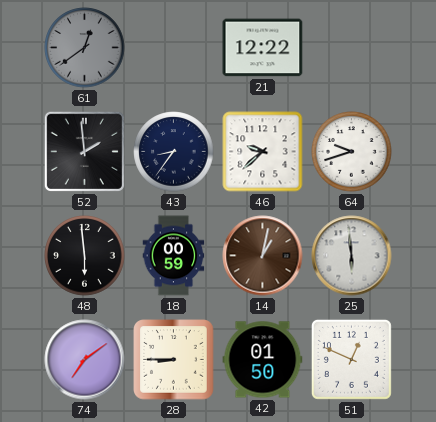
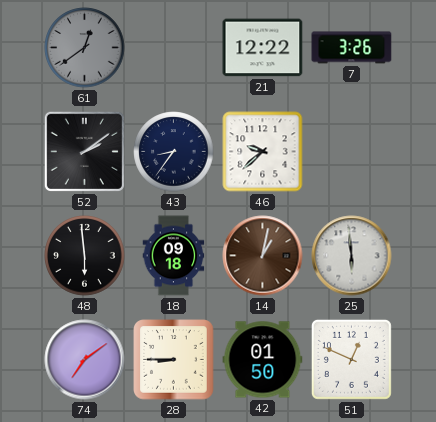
7: none -> 3:26 (352, 48)
52: 1:59 -> 2:09 (84, 151)
64: 9:42 -> none (352, 152)
18: 00:59 -> 09:18 (174, 256)
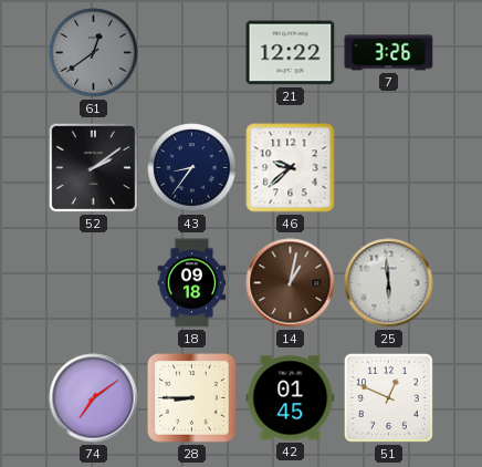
48: 5:59 -> none (85, 256)
42: 01:50 -> 01:45 (291, 398)
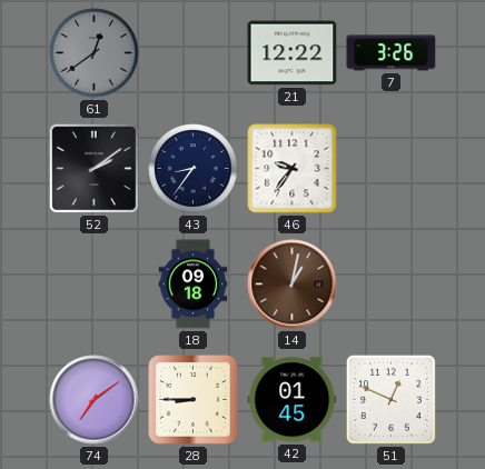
46: 9:38 -> 9:36 (293, 169)
25: 5:59 -> none (389, 283)
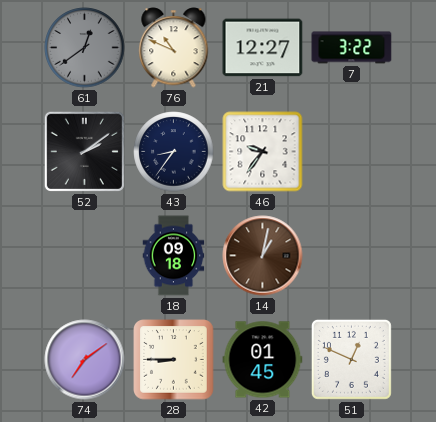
76: none -> 10:49 (174, 48)
21: 12:22 -> 12:27 (263, 48)
7: 3:26 -> 3:22 (352, 48)
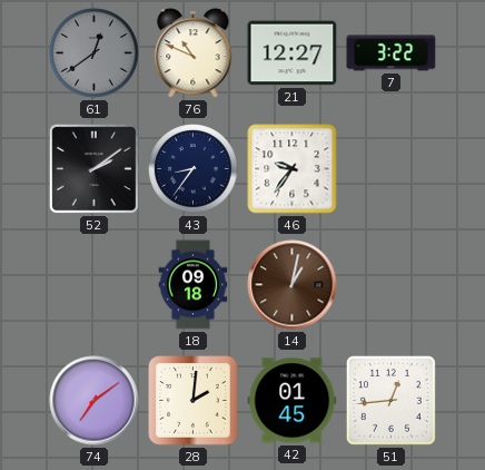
28: 8:45 -> 2:01 (194, 401)
51: 12:49 -> 12:44 (390, 400)
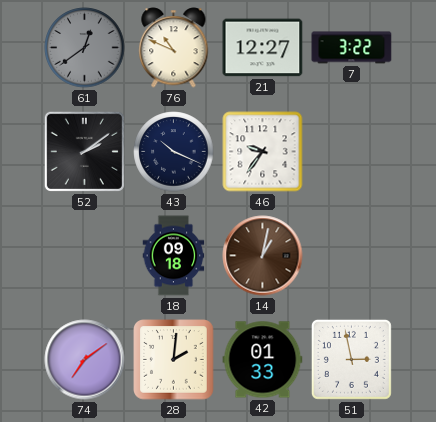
43: 8:36 -> 10:19 (174, 152)
42: 01:45 -> 01:33 (263, 360)
51: 12:44 -> 2:58 (351, 359)
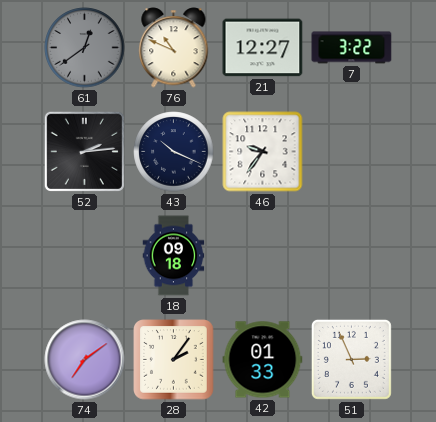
52: 2:09 -> 2:14 (84, 151)
14: 1:02 -> none (263, 256)
28: 2:01 -> 2:06 (174, 360)
51: 2:58 -> 2:56 (351, 359)
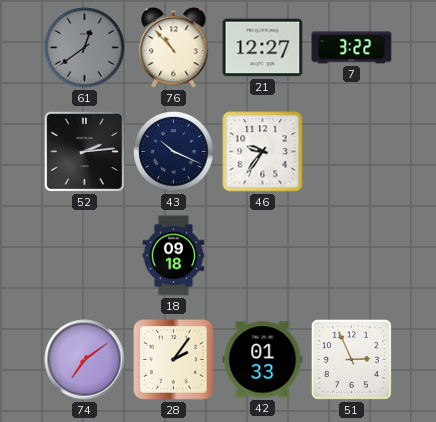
76: 10:49 -> 10:53 (174, 48)
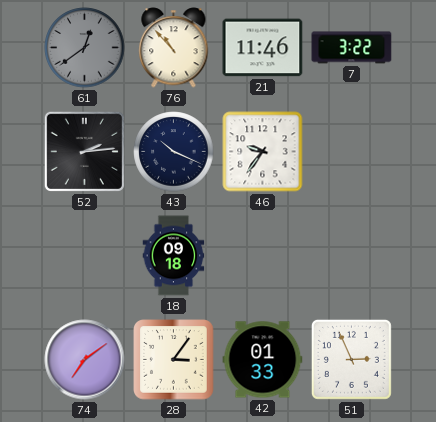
21: 12:27 -> 11:46 (263, 48)
28: 2:06 -> 3:06 (174, 360)
